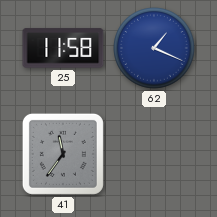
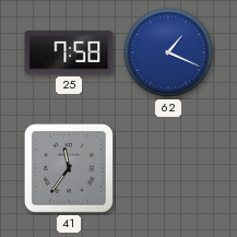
25: 11:58 -> 7:58 (69, 52)
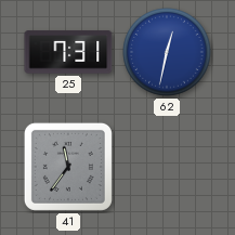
25: 7:58 -> 7:31 (68, 52)
62: 1:19 -> 12:32 (167, 52)
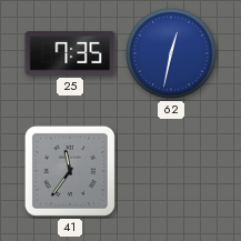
25: 7:31 -> 7:35 (70, 53)
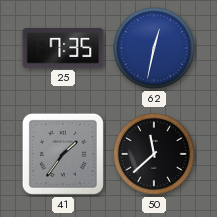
41: 11:36 -> 1:36 (63, 154)
50: none -> 11:38 (154, 154)
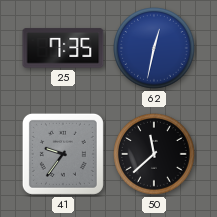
41: 1:36 -> 9:36 (63, 154)
